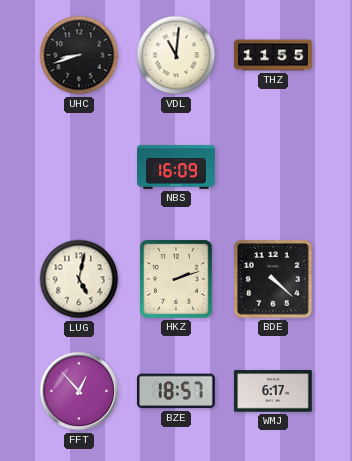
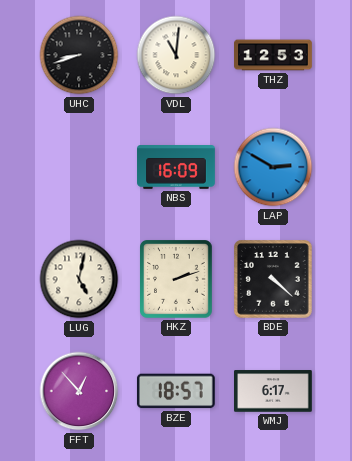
THZ: 11:55 -> 12:53 (273, 55)
LAP: none -> 2:50 (273, 167)
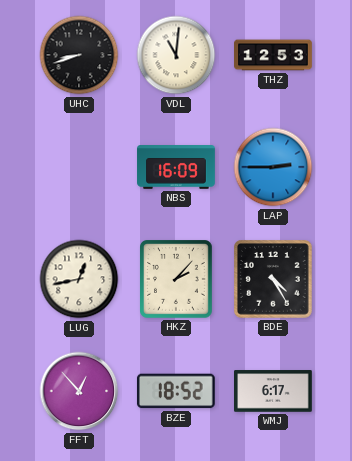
LAP: 2:50 -> 2:45 (273, 167)
LUG: 5:02 -> 12:43 (79, 279)
HKZ: 2:12 -> 2:07 (177, 280)
BDE: 4:22 -> 4:25 (274, 280)
BZE: 18:57 -> 18:52 (176, 391)
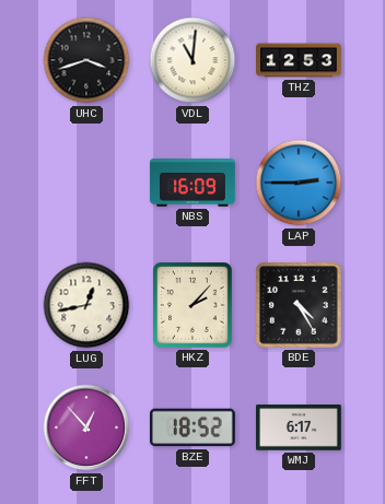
UHC: 8:42 -> 3:42 (86, 60)
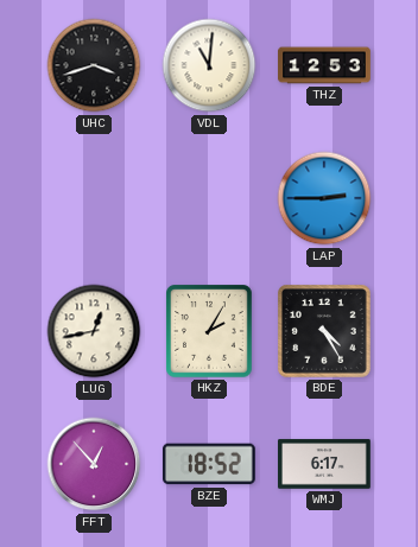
NBS: 16:09 -> none (192, 184)
HKZ: 2:07 -> 2:05 (210, 332)
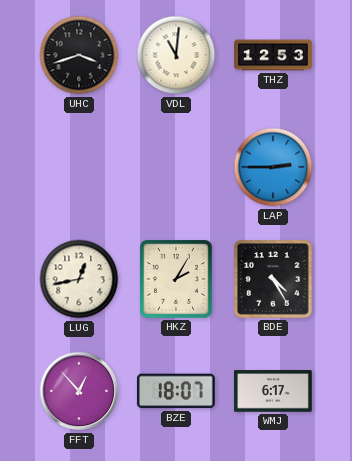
BZE: 18:52 -> 18:07 (176, 391)
